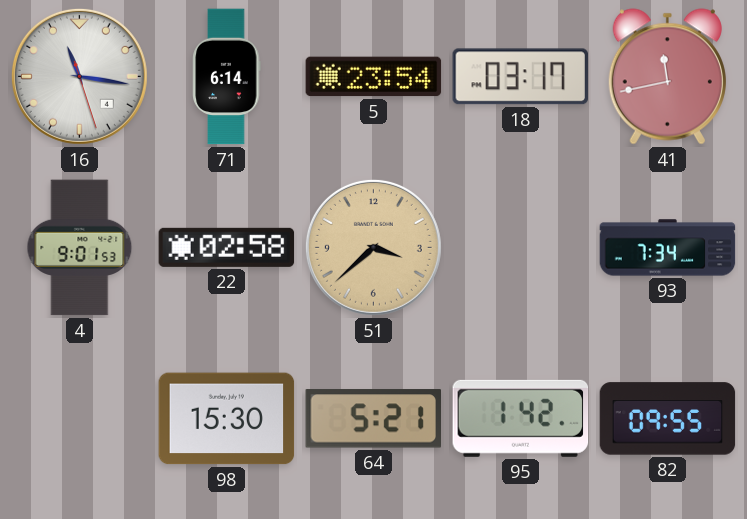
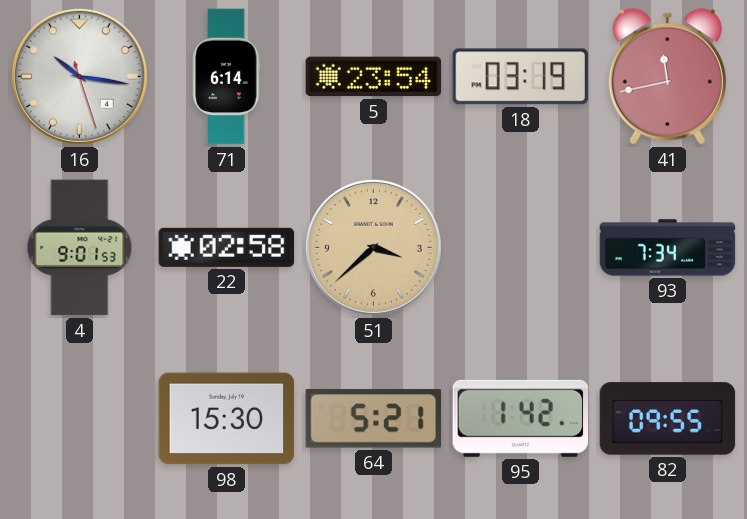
16: 11:16 -> 10:16 (79, 76)
18: 03:17 -> 03:19 (520, 77)
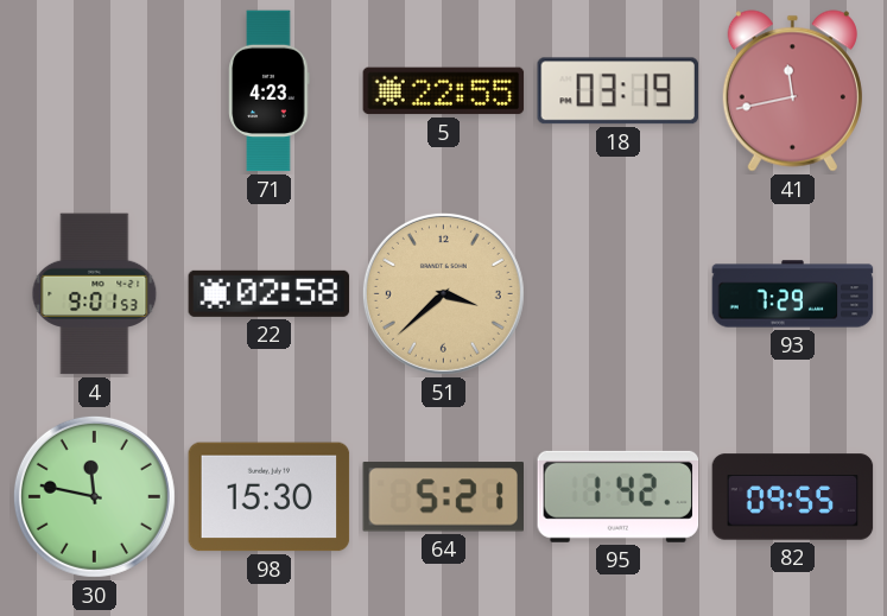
16: 10:16 -> none (79, 76)
71: 6:14 -> 4:23 (270, 91)
5: 23:54 -> 22:55 (444, 91)
93: 7:34 -> 7:29 (793, 294)
30: none -> 11:47 (94, 496)
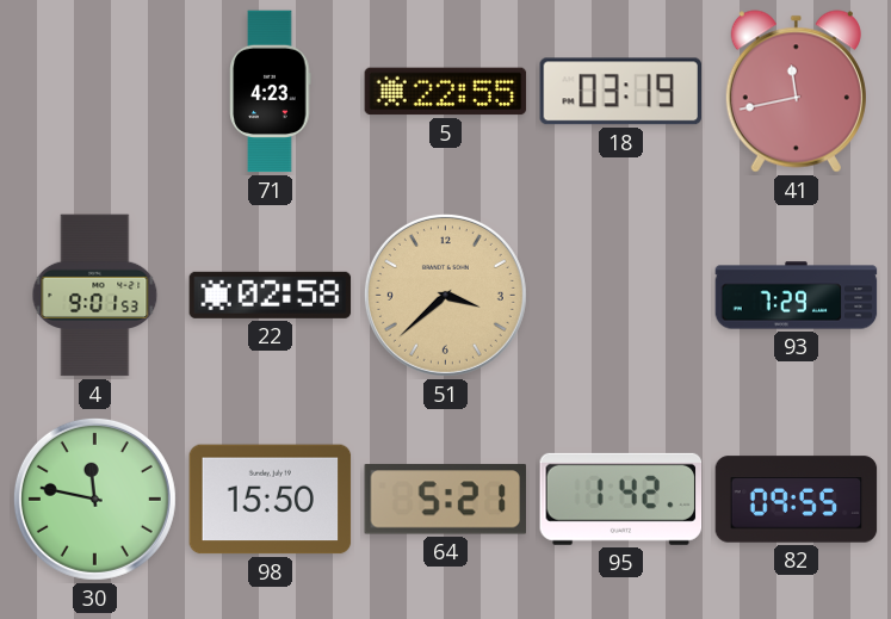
98: 15:30 -> 15:50 (271, 500)
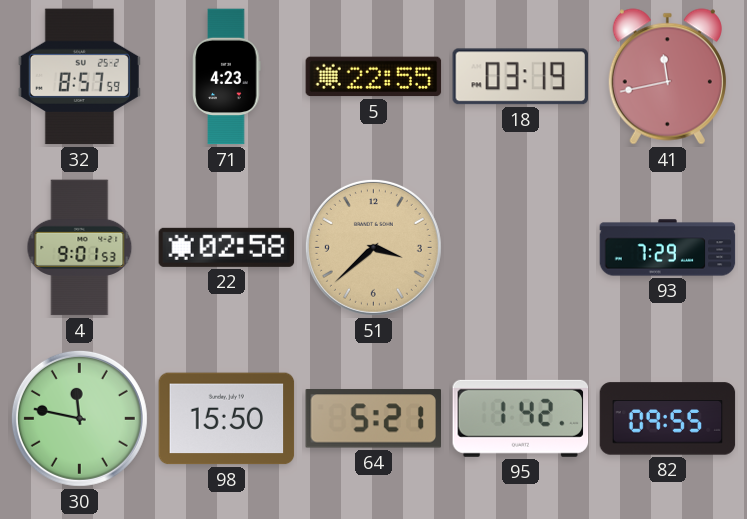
32: none -> 8:57 (79, 77)
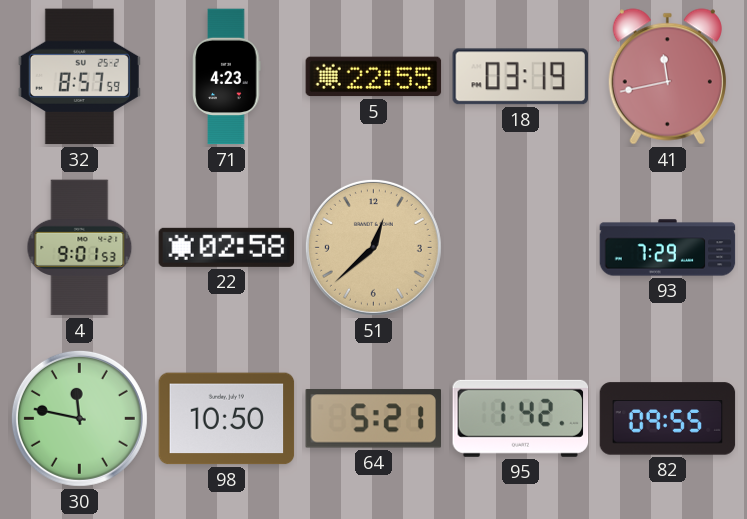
51: 3:38 -> 12:38 (373, 247)
98: 15:50 -> 10:50 (227, 419)
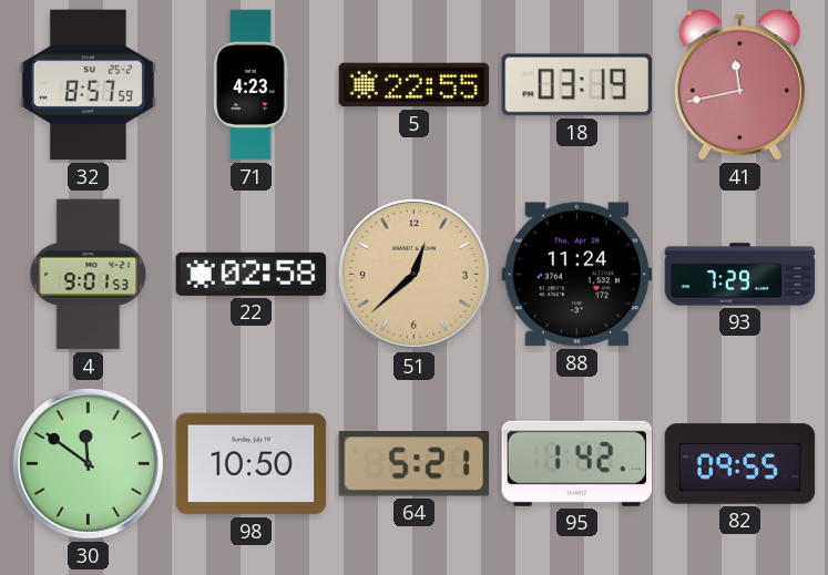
88: none -> 11:24 (577, 275)
30: 11:47 -> 11:51 (88, 463)
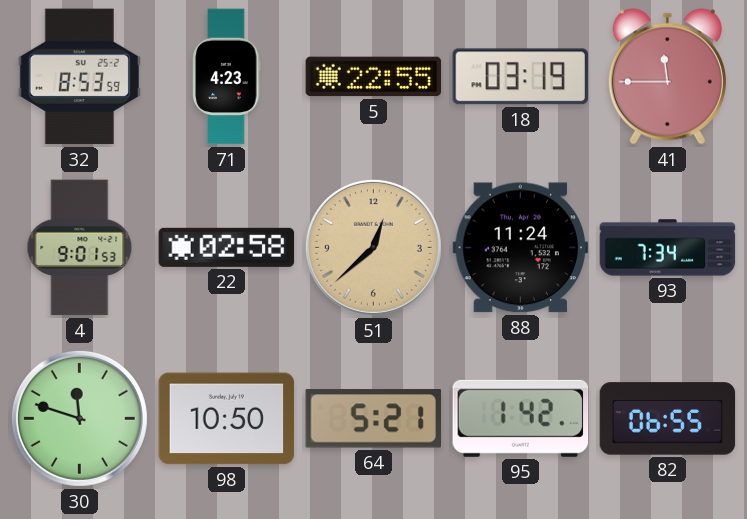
32: 8:57 -> 8:53 (79, 77)
41: 11:43 -> 11:45 (667, 77)
93: 7:29 -> 7:34 (668, 248)
30: 11:51 -> 11:48 (79, 418)
82: 09:55 -> 06:55 (668, 419)
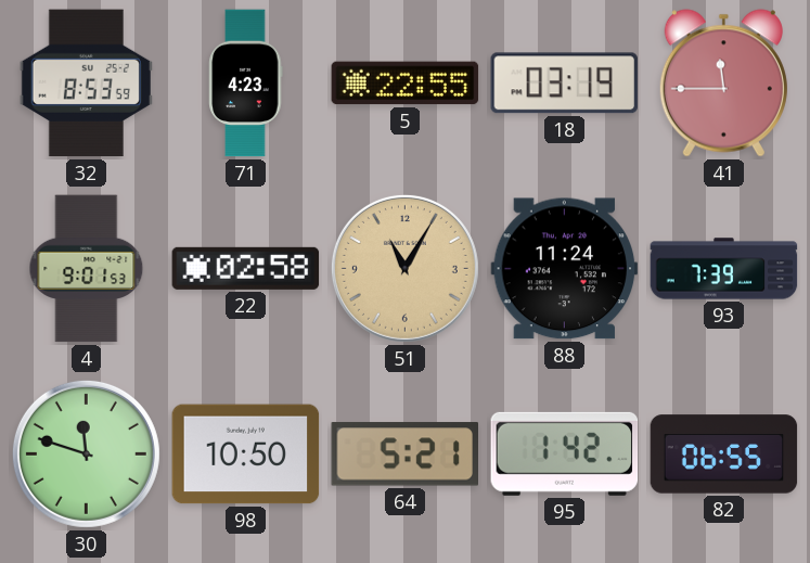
51: 12:38 -> 11:05 (404, 268)
93: 7:34 -> 7:39 (724, 269)
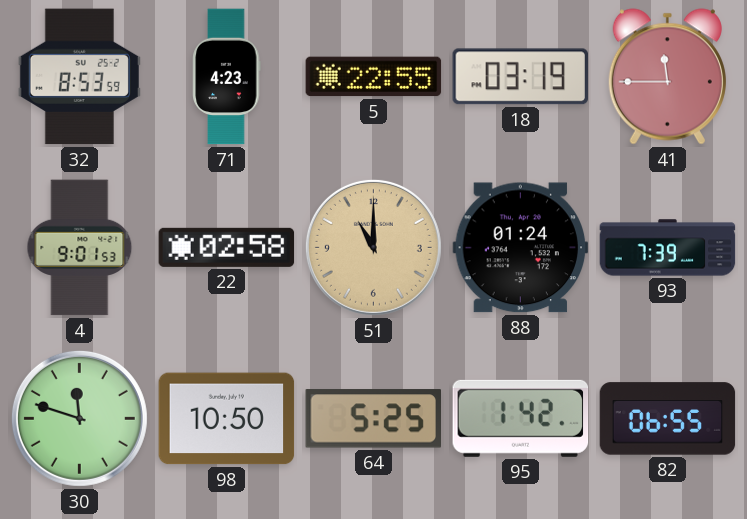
51: 11:05 -> 11:00 (373, 247)
88: 11:24 -> 01:24 (521, 248)
64: 5:21 -> 5:25 (373, 419)
